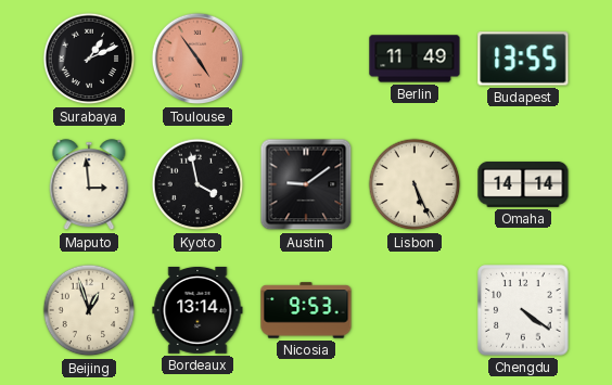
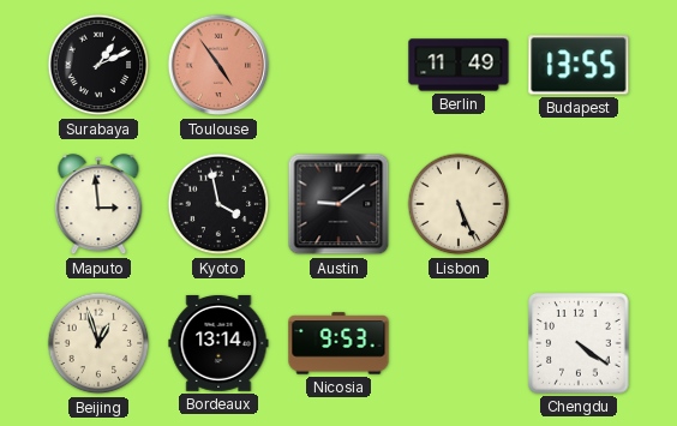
Omaha: 14:14 -> none (523, 184)
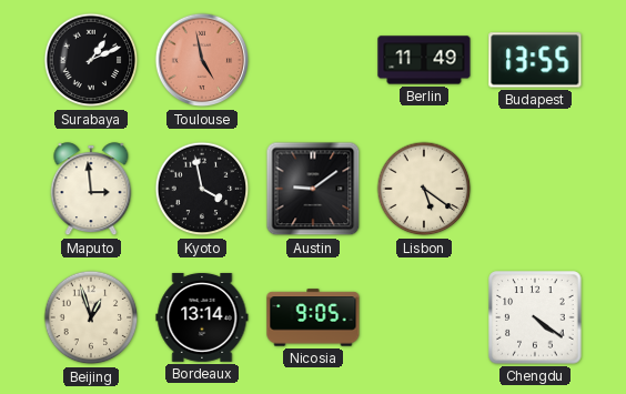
Toulouse: 4:54 -> 4:58 (202, 60)
Lisbon: 5:26 -> 5:21 (424, 189)
Nicosia: 9:53 -> 9:05 (313, 317)
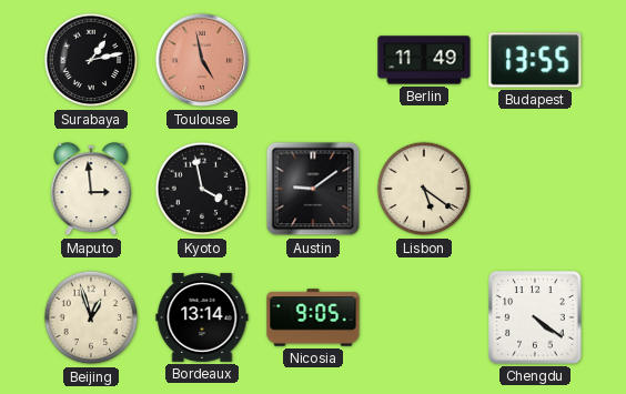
Surabaya: 1:11 -> 1:13 (91, 60)
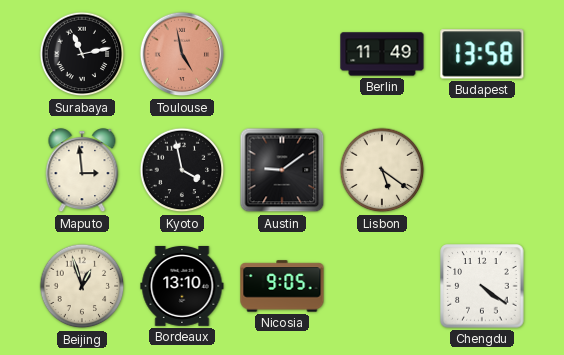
Surabaya: 1:13 -> 11:13 (82, 54)
Budapest: 13:55 -> 13:58 (482, 54)
Bordeaux: 13:14 -> 13:10 (182, 286)
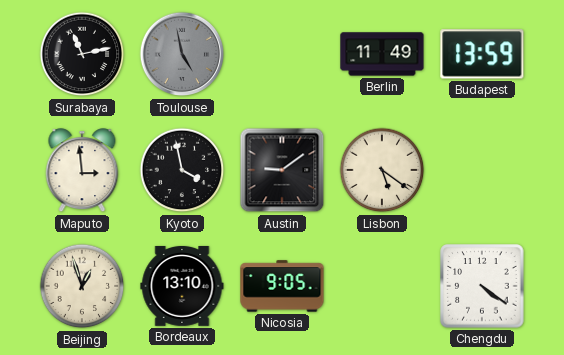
Toulouse dial: salmon -> grey (182, 54)
Budapest: 13:58 -> 13:59 (482, 54)
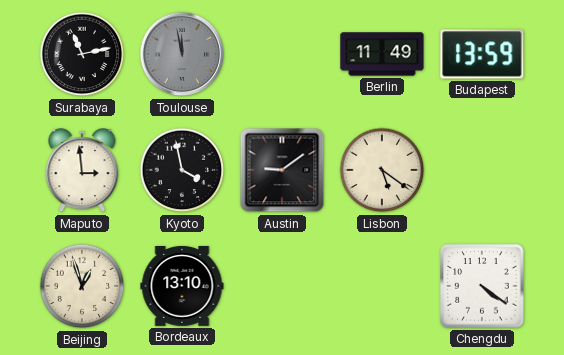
Toulouse: 4:58 -> 11:58 (182, 54)
Nicosia: 9:05 -> none (282, 286)
